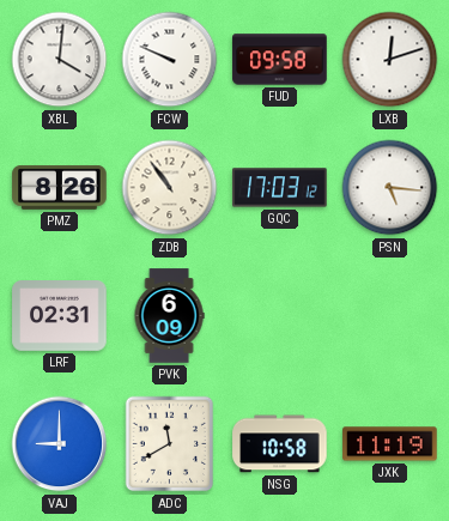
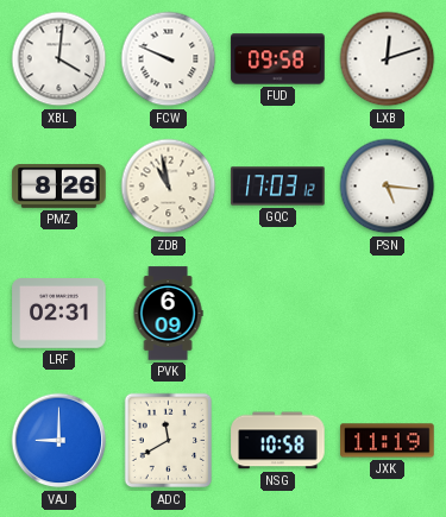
ZDB: 10:54 -> 10:58 (169, 187)
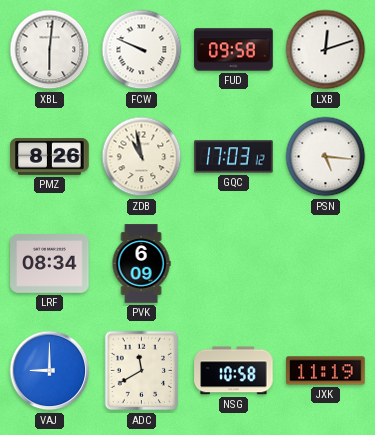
XBL: 4:01 -> 6:01 (50, 50)
LRF: 02:31 -> 08:34 (50, 264)
